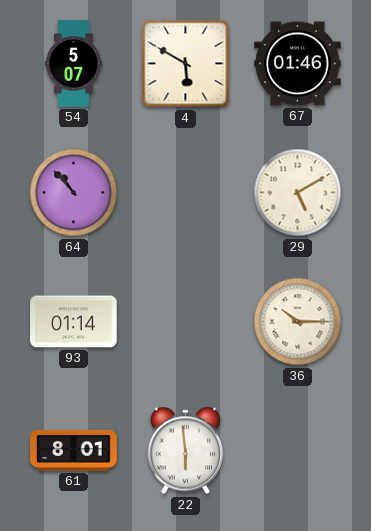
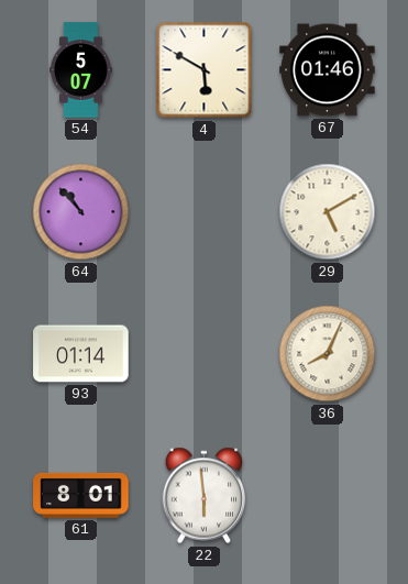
36: 10:15 -> 8:04 (328, 354)
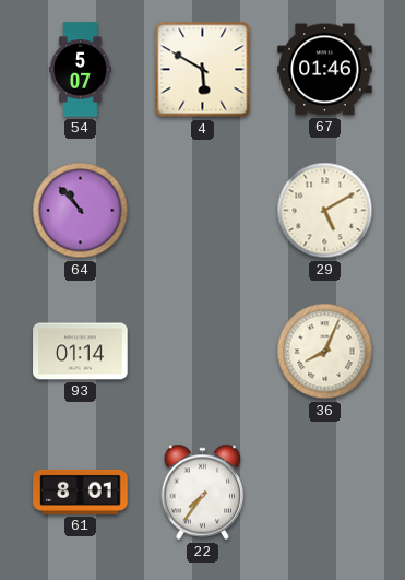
22: 5:59 -> 7:36 (203, 493)
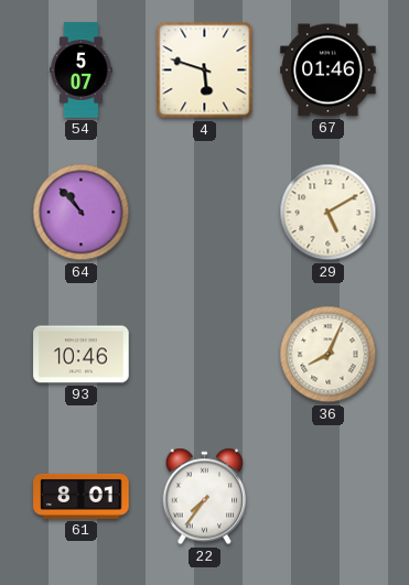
4: 5:50 -> 5:48 (205, 71)
93: 01:14 -> 10:46 (82, 355)
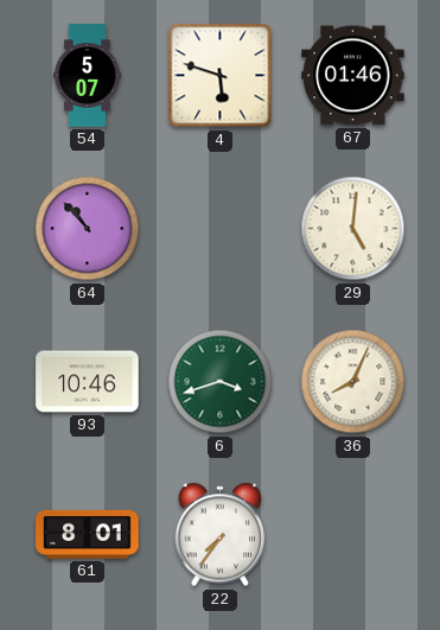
29: 5:10 -> 5:01 (353, 229)
6: none -> 3:42 (221, 382)
